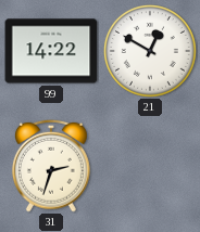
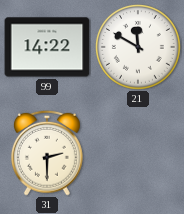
21: 12:50 -> 11:50 (138, 47)
31: 2:33 -> 2:30 (47, 153)
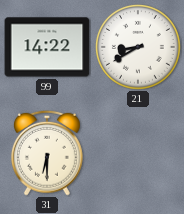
21: 11:50 -> 8:40 (138, 47)
31: 2:30 -> 6:30 (47, 153)
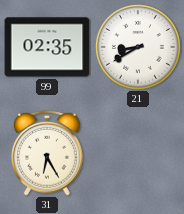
99: 14:22 -> 02:35 (47, 47)
31: 6:30 -> 6:25 (47, 153)
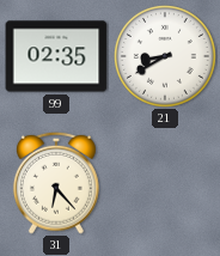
31: 6:25 -> 6:23 (56, 183)
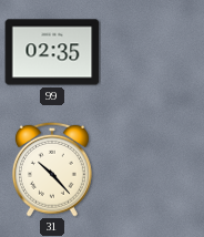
21: 8:40 -> none (165, 56)
31: 6:23 -> 10:23 (52, 169)
